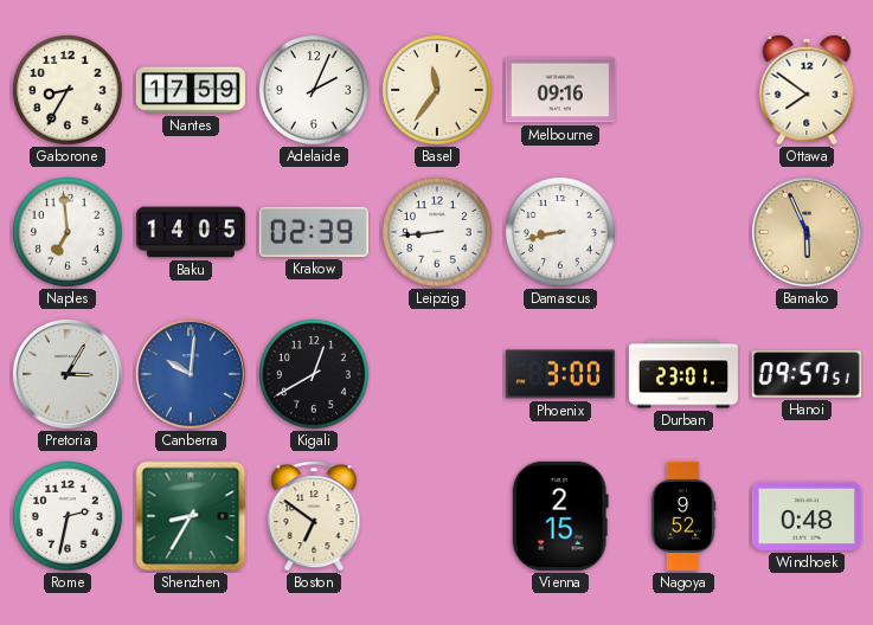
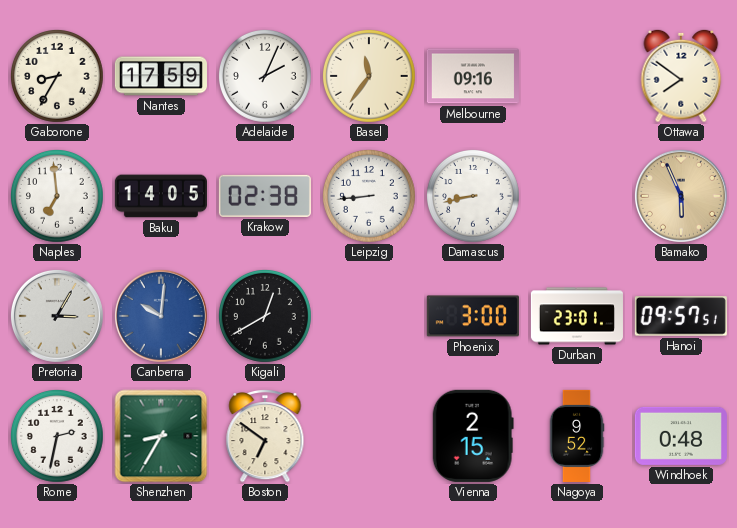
Krakow: 02:39 -> 02:38 (265, 196)
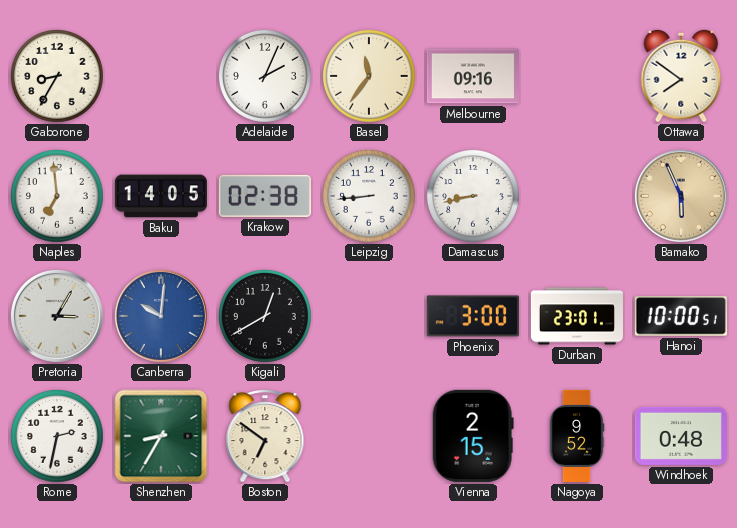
Nantes: 17:59 -> none (161, 76)
Hanoi: 09:57 -> 10:00 (681, 316)
